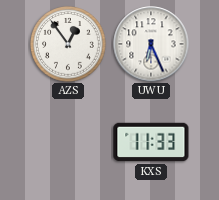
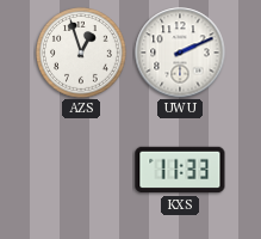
AZS: 12:54 -> 12:57 (81, 53)
UWU: 6:26 -> 2:11 (180, 53)
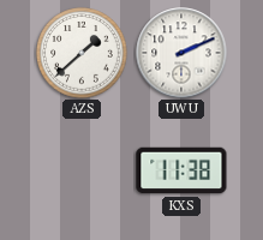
AZS: 12:57 -> 1:38 (82, 53)
KXS: 11:33 -> 11:38 (181, 170)
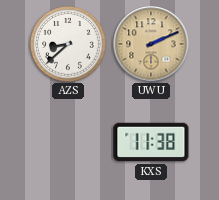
AZS: 1:38 -> 8:38 (68, 44)
UWU dial: white -> champagne (151, 44)
